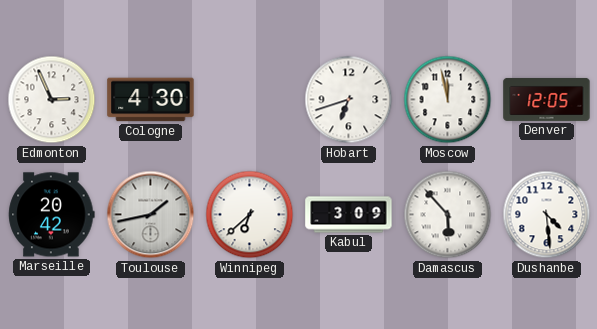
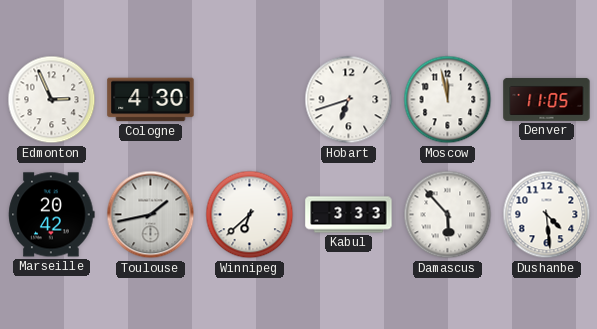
Denver: 12:05 -> 11:05 (547, 99)
Kabul: 3:09 -> 3:33 (349, 215)
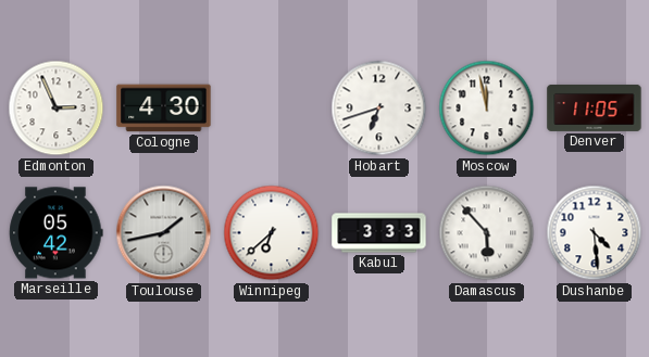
Marseille: 20:42 -> 05:42 (57, 233)
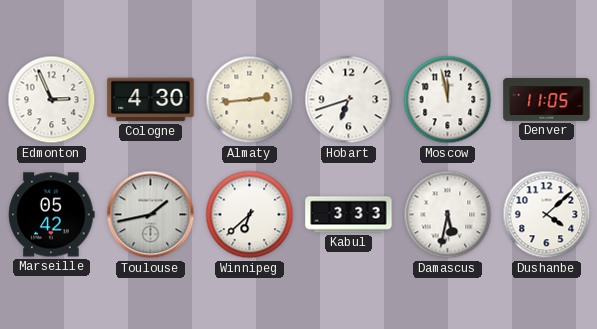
Almaty: none -> 2:44 (250, 100)
Damascus: 5:53 -> 5:32 (448, 215)
Dushanbe: 4:29 -> 4:08 (547, 215)
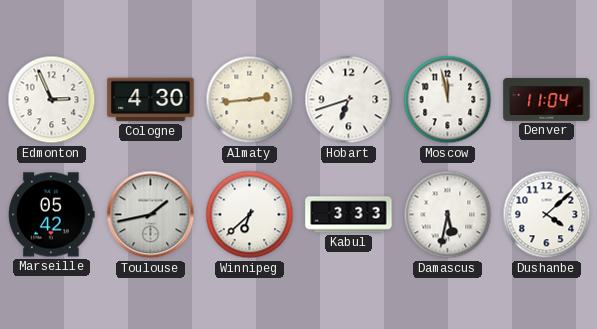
Denver: 11:05 -> 11:04 (547, 99)
